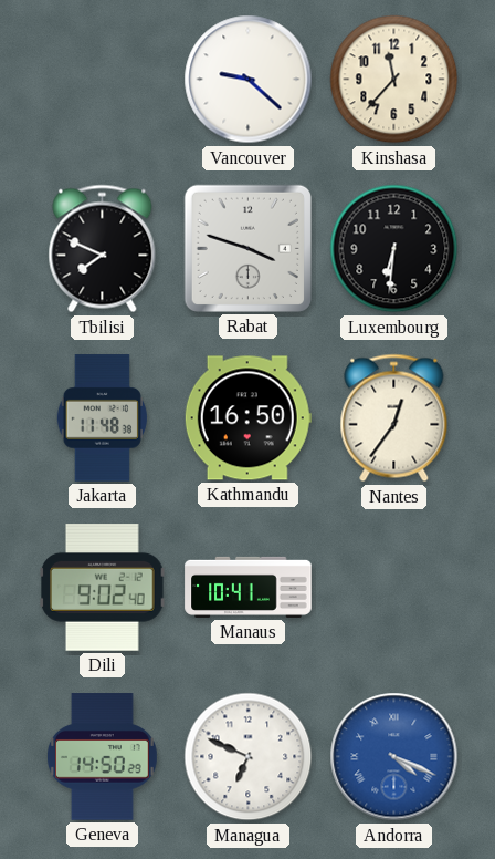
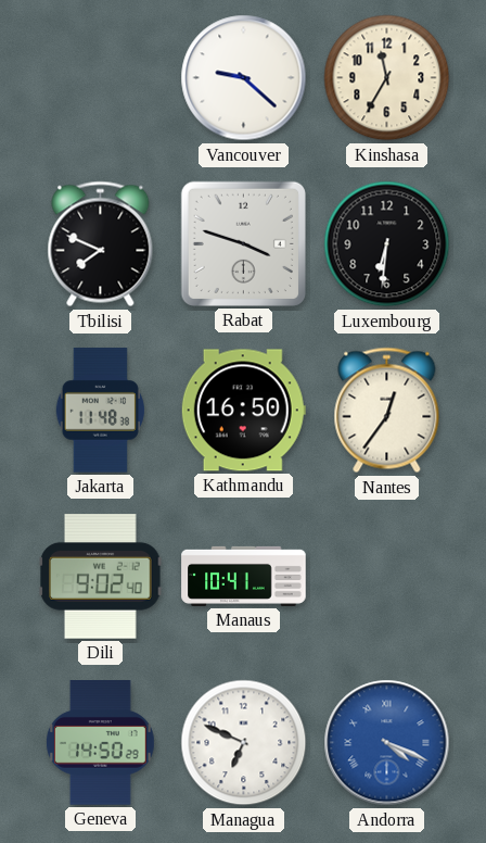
Kinshasa: 11:37 -> 11:35 (387, 78)
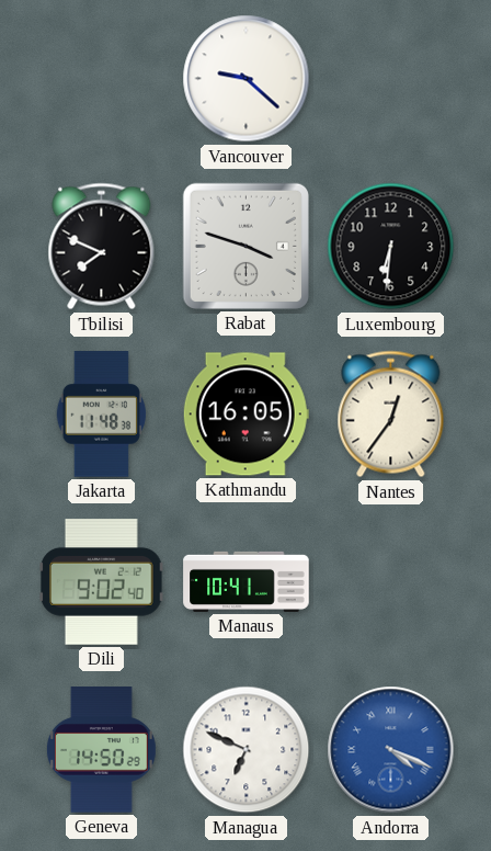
Kinshasa: 11:35 -> none (387, 78)
Kathmandu: 16:50 -> 16:05 (245, 415)
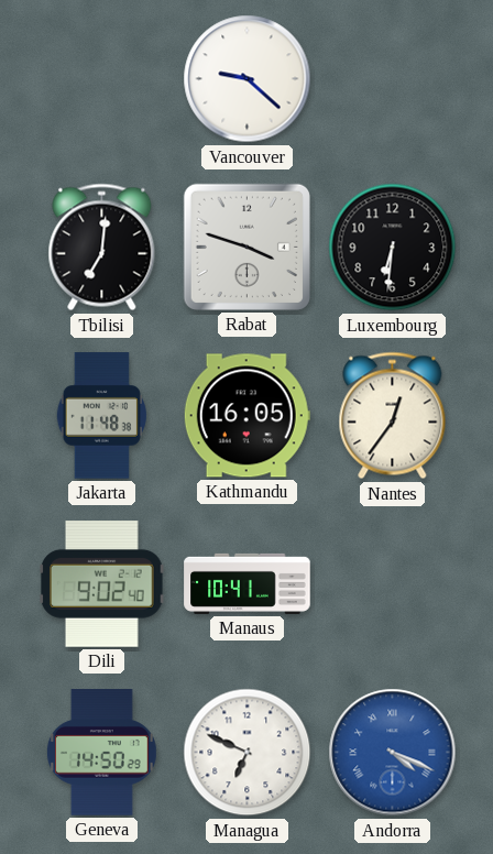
Tbilisi: 7:49 -> 7:01 (102, 248)
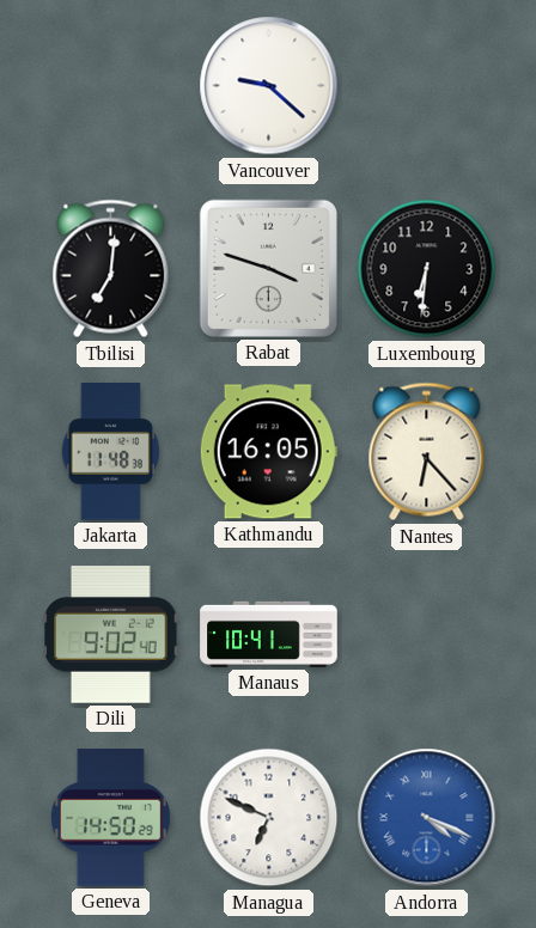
Nantes: 12:36 -> 6:23 (427, 452)
